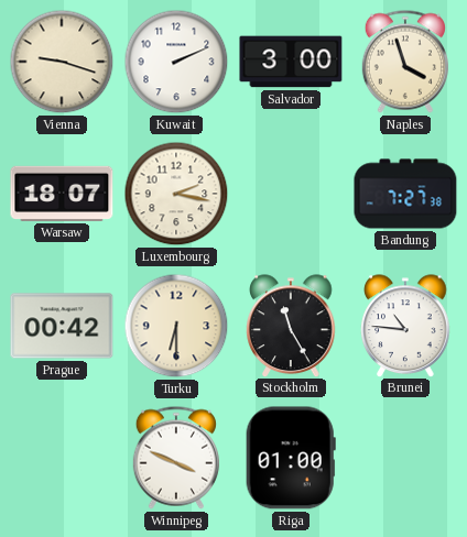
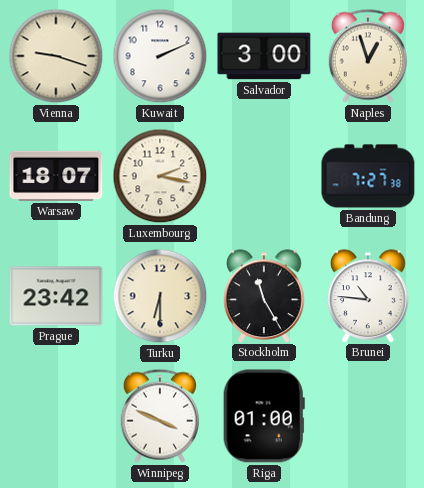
Naples: 3:57 -> 12:57 (368, 56)
Prague: 00:42 -> 23:42 (56, 296)
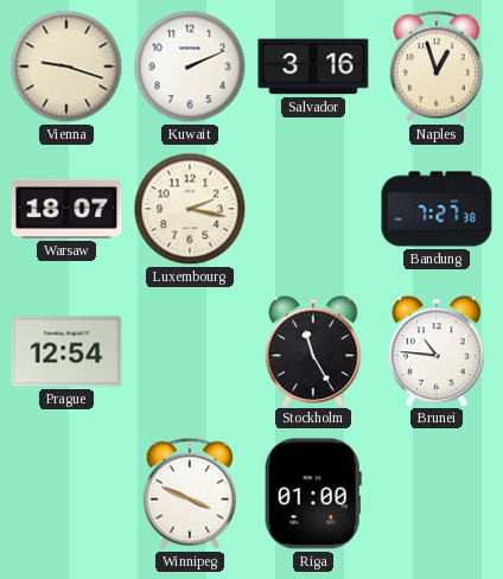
Salvador: 3:00 -> 3:16 (313, 66)
Prague: 23:42 -> 12:54 (66, 351)
Turku: 6:30 -> none (160, 296)
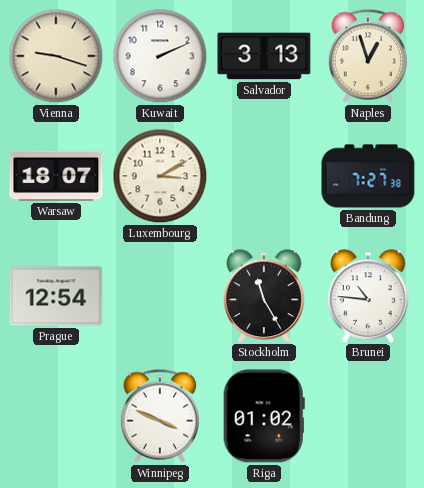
Salvador: 3:16 -> 3:13 (264, 56)
Luxembourg: 2:17 -> 3:10 (160, 176)
Riga: 01:00 -> 01:02 (264, 416)
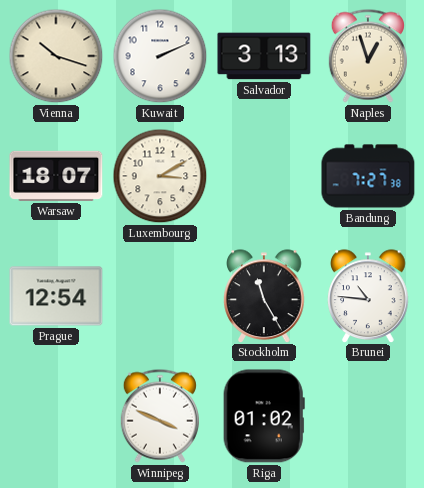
Vienna: 9:18 -> 10:18 (56, 56)
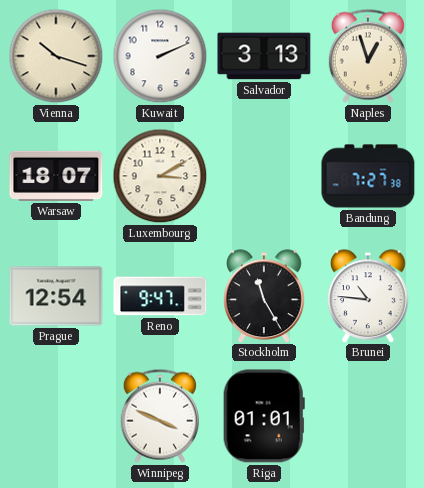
Reno: none -> 9:47 (160, 296)
Riga: 01:02 -> 01:01 (264, 416)
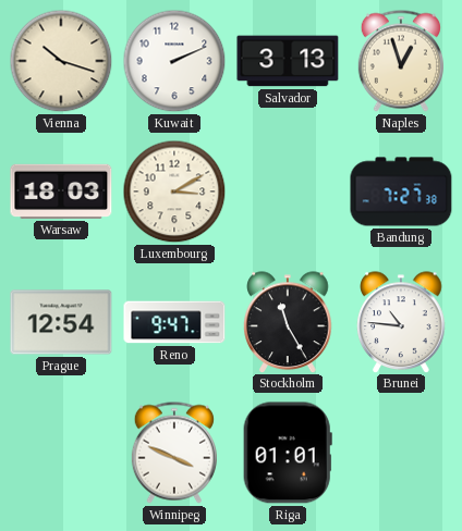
Warsaw: 18:07 -> 18:03 (61, 192)
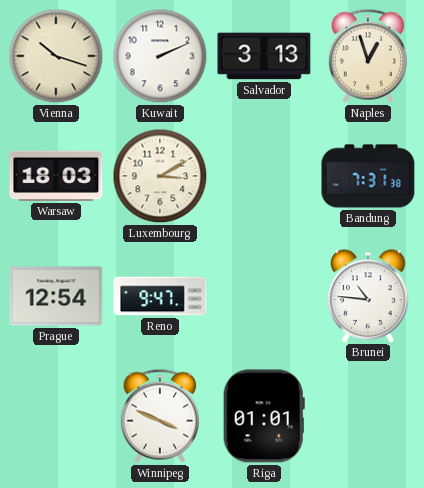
Bandung: 7:27 -> 7:31 (368, 176)
Stockholm: 11:25 -> none (288, 322)
